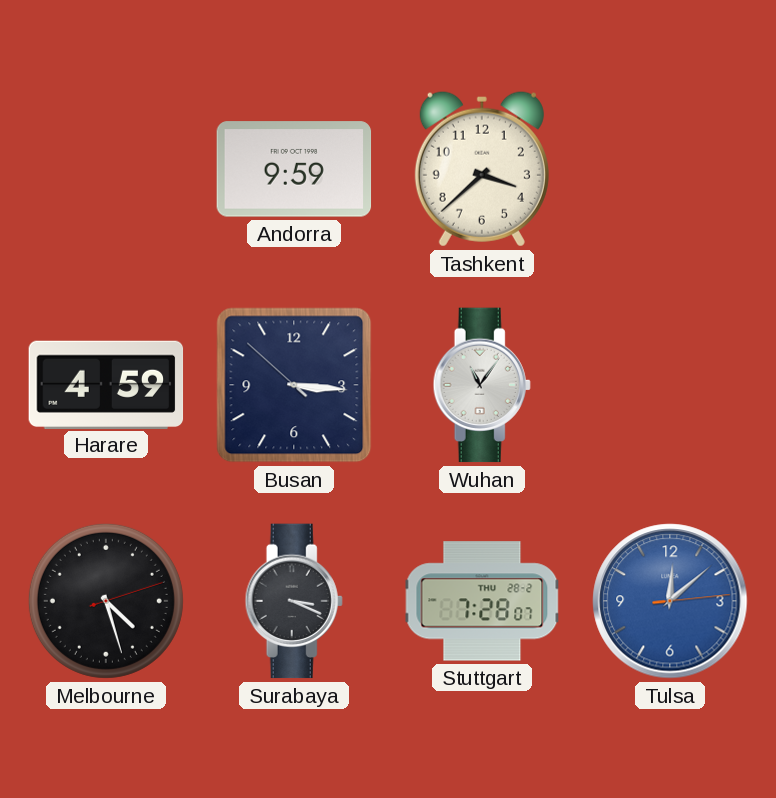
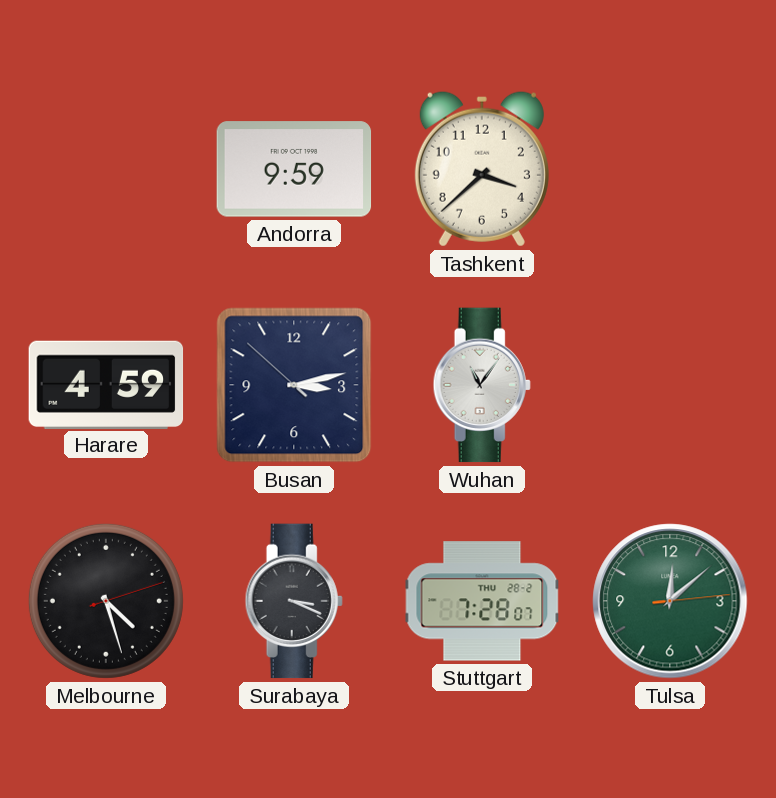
Busan: 3:15 -> 3:12 (294, 385)
Tulsa dial: blue -> green (670, 601)
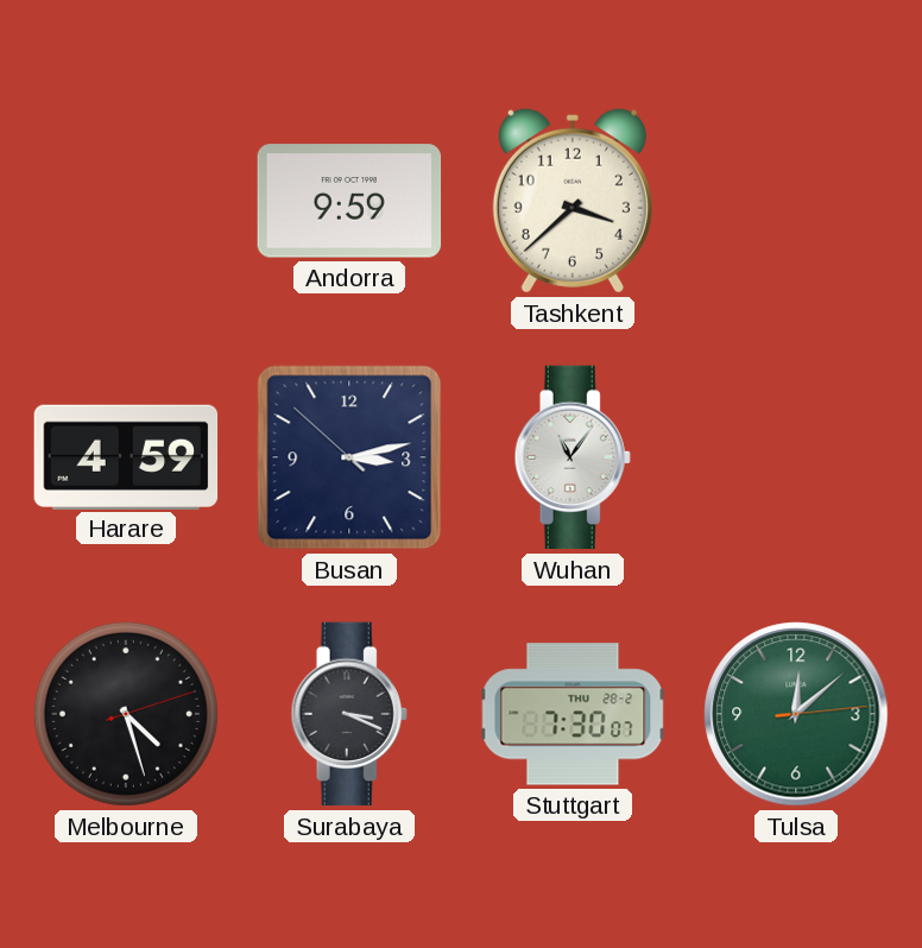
Stuttgart: 7:28 -> 7:30 (573, 714)
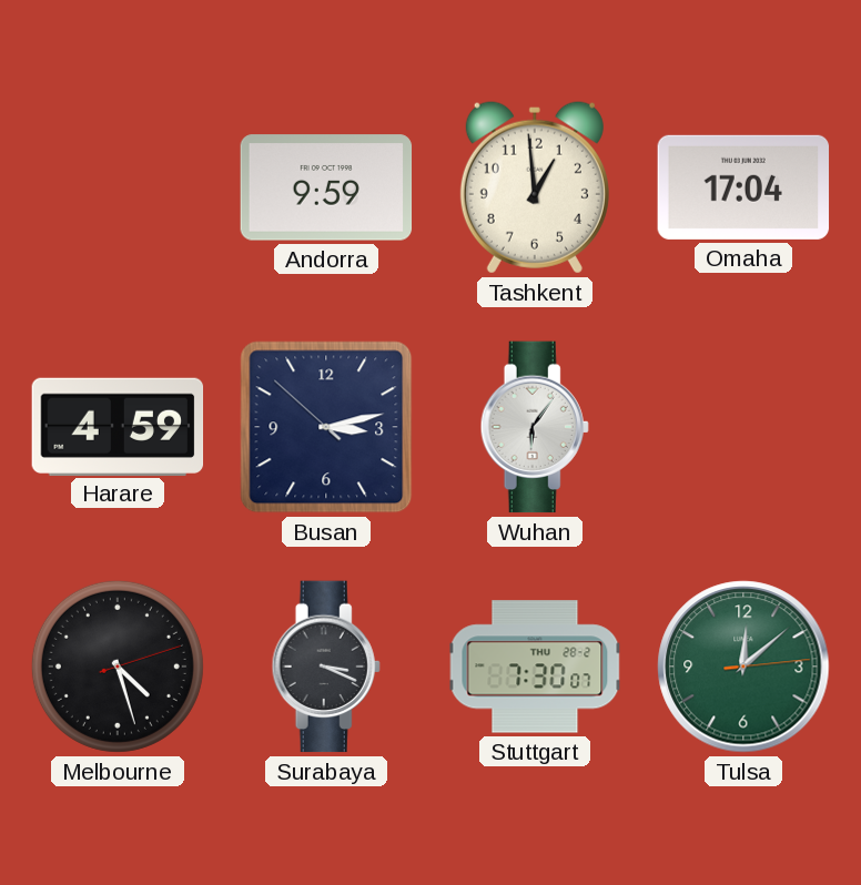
Tashkent: 3:38 -> 12:59 (535, 187)
Omaha: none -> 17:04 (743, 187)
Wuhan: 11:06 -> 6:06 (535, 427)
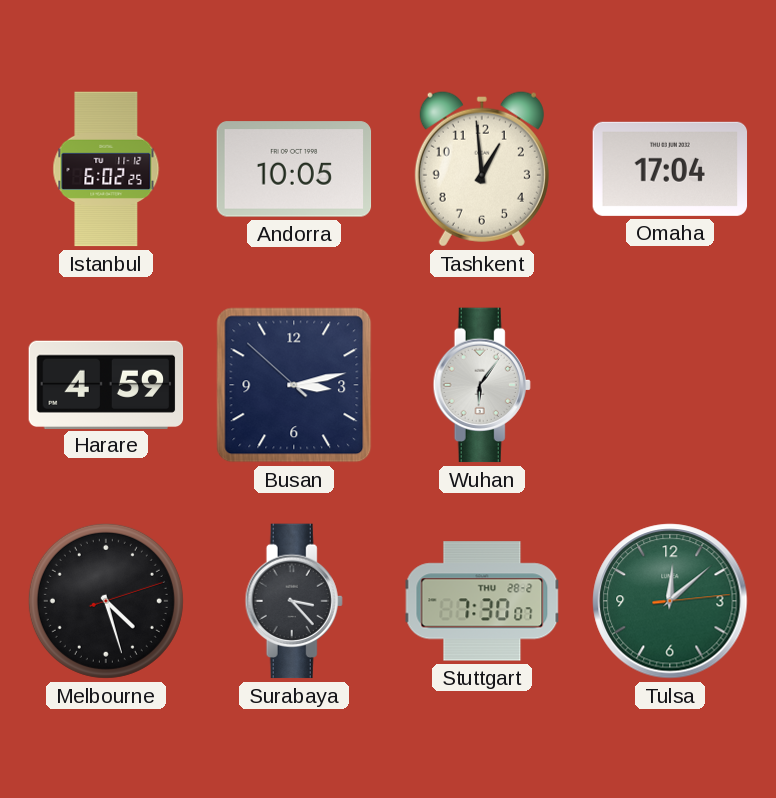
Istanbul: none -> 6:02 (106, 169)
Andorra: 9:59 -> 10:05 (294, 169)
Surabaya: 3:19 -> 3:23 (294, 601)
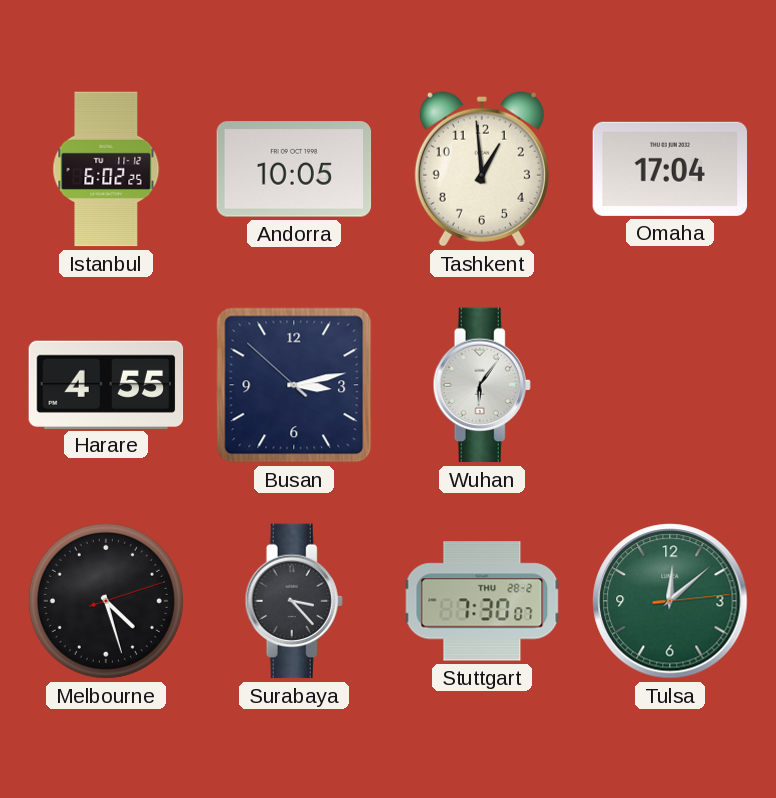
Harare: 4:59 -> 4:55 (106, 384)
